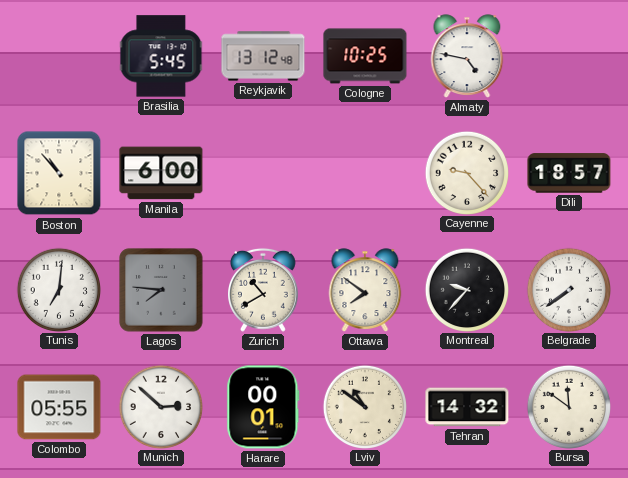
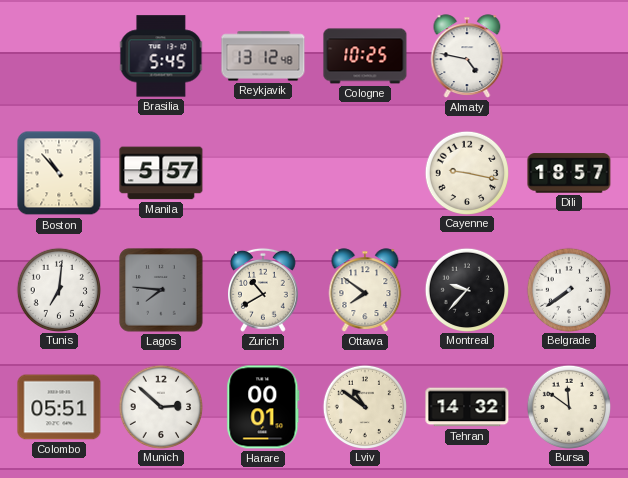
Manila: 6:00 -> 5:57 (161, 173)
Cayenne: 9:23 -> 9:17 (466, 172)
Colombo: 05:55 -> 05:51 (59, 407)
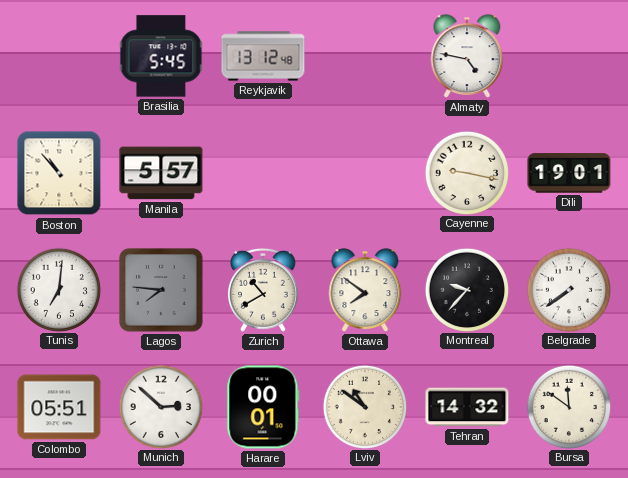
Cologne: 10:25 -> none (365, 56)
Dili: 18:57 -> 19:01 (569, 173)
